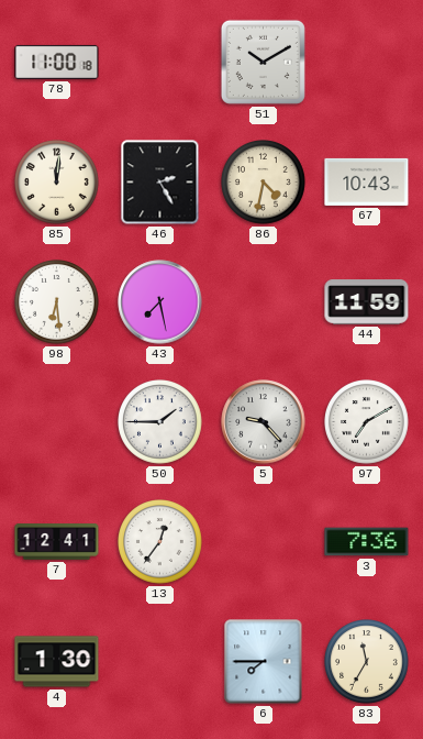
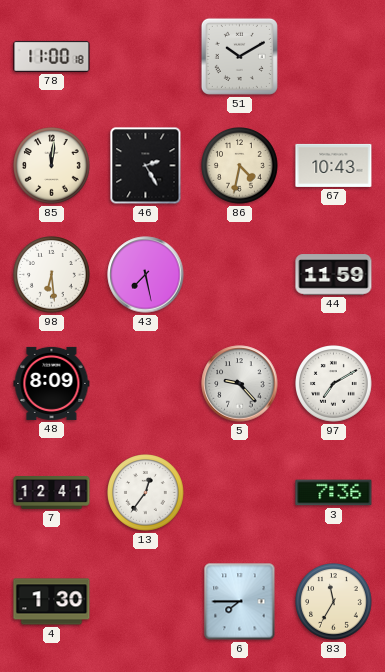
48: none -> 8:09 (52, 383)
50: 1:45 -> none (160, 422)
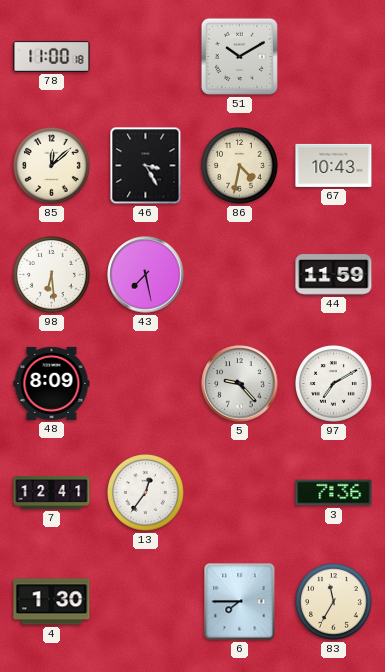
85: 12:01 -> 12:08 (52, 166)
46: 2:25 -> 3:25 (146, 166)
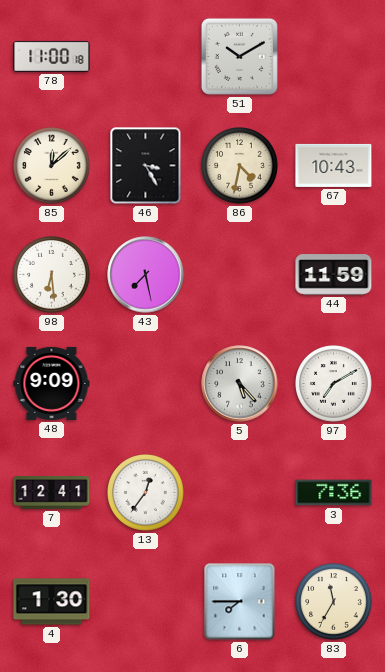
48: 8:09 -> 9:09 (52, 383)
5: 9:23 -> 5:23 (240, 384)
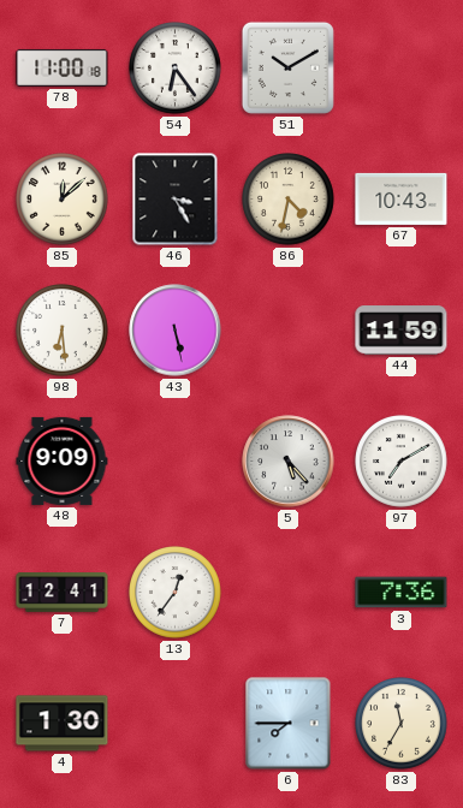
54: none -> 6:24 (176, 69)
43: 7:28 -> 5:28 (176, 331)
